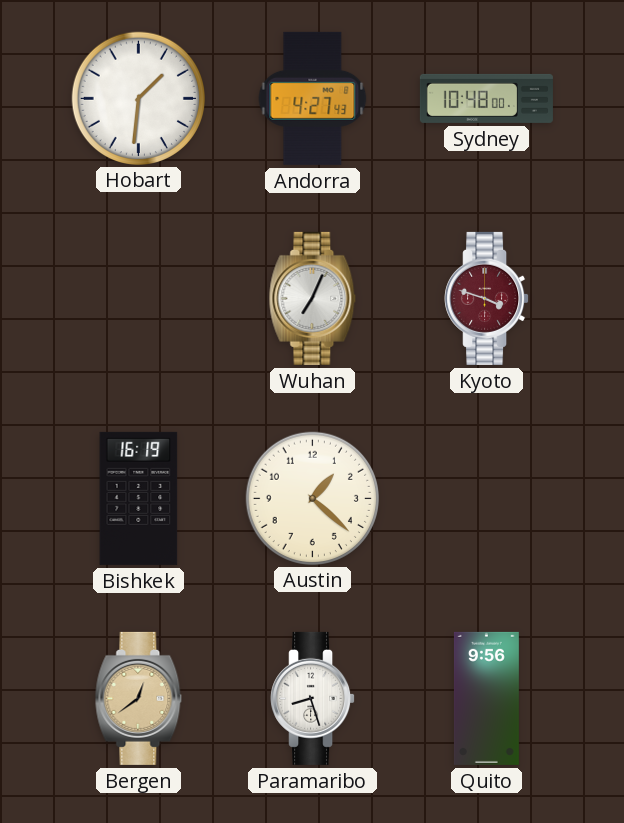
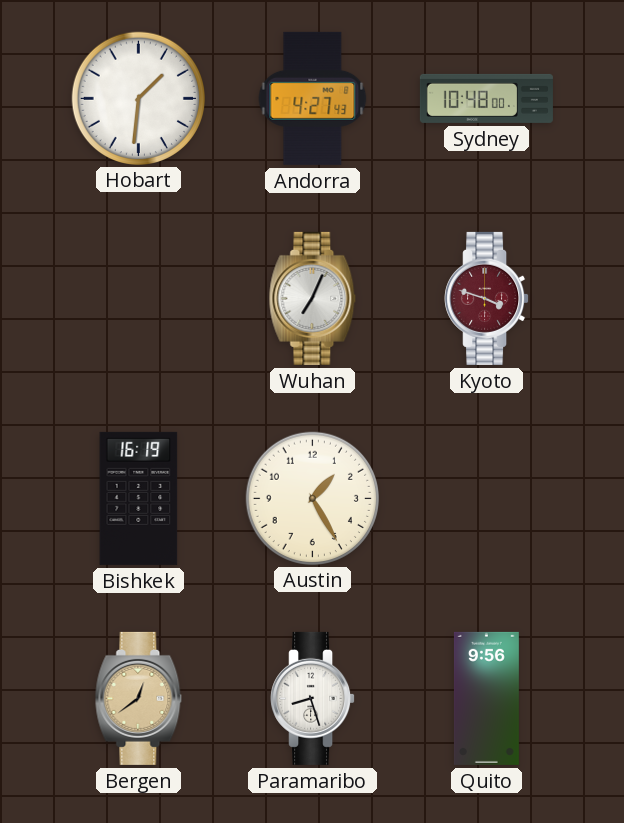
Austin: 1:22 -> 1:25 (312, 498)
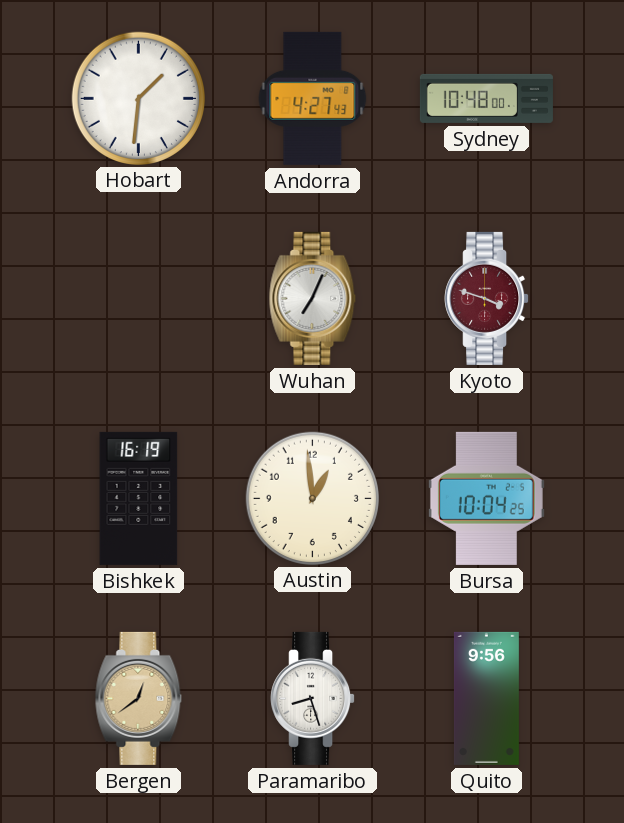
Austin: 1:25 -> 12:59 (312, 498)
Bursa: none -> 10:04 (486, 498)
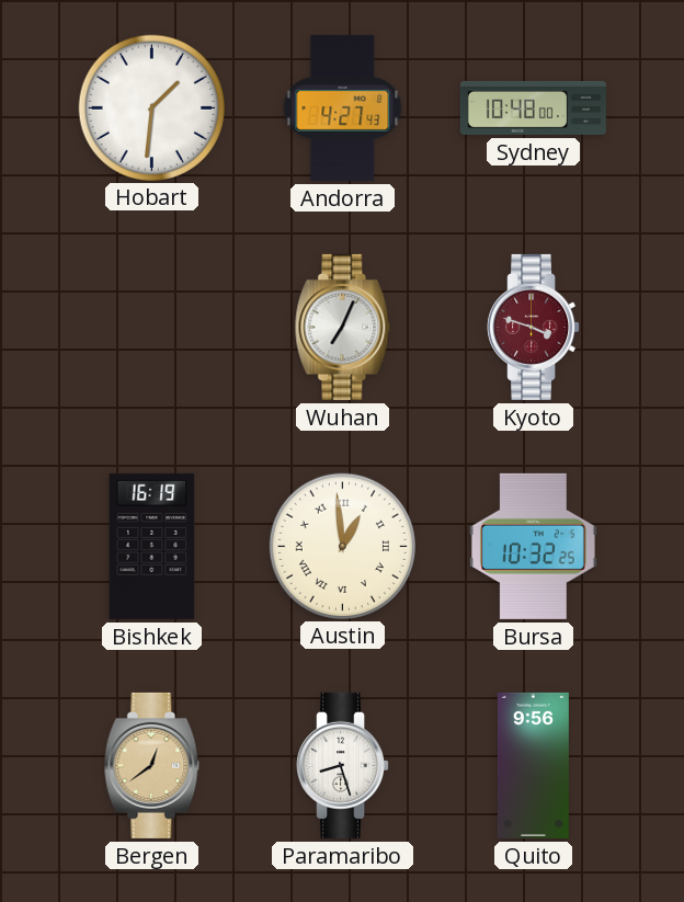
Austin numerals: Arabic -> Roman (342, 546)
Bursa: 10:04 -> 10:32 (533, 546)
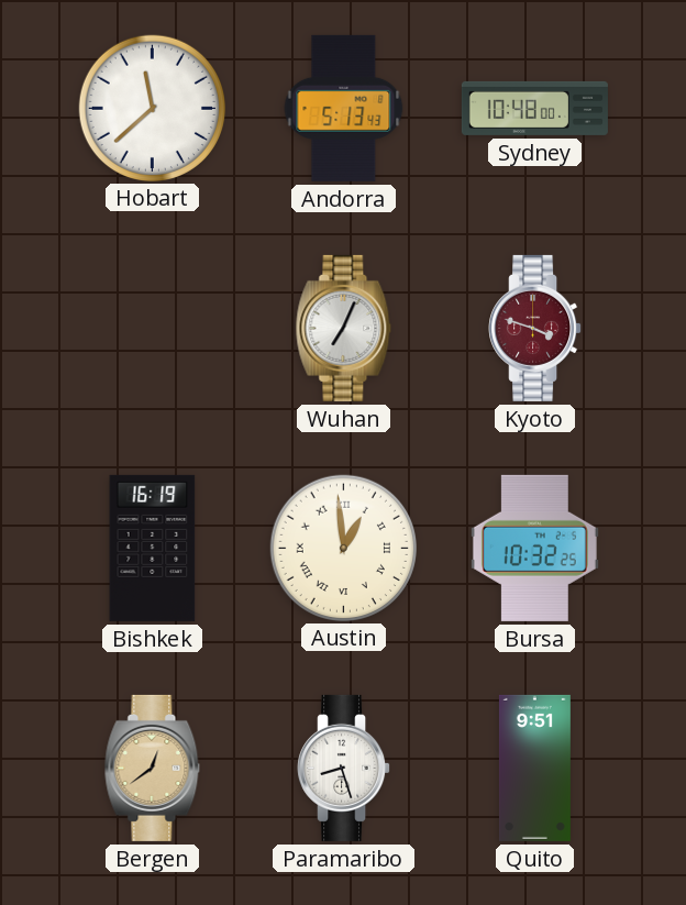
Hobart: 1:31 -> 11:38 (152, 108)
Andorra: 4:27 -> 5:13 (344, 108)
Quito: 9:56 -> 9:51 (534, 768)
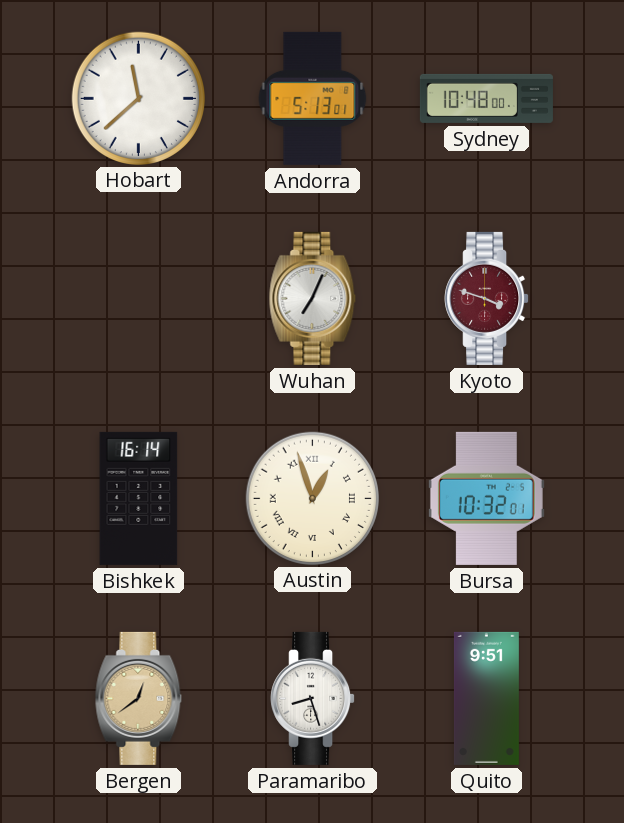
Andorra: 5:13:43 -> 5:13:01 (313, 98)
Bishkek: 16:19 -> 16:14 (139, 498)
Austin: 12:59 -> 12:57 (312, 498)
Bursa: 10:32:25 -> 10:32:01 (486, 498)
